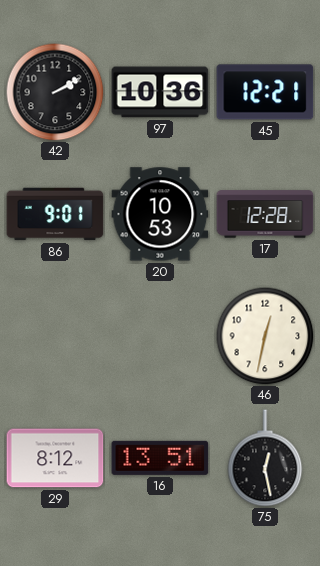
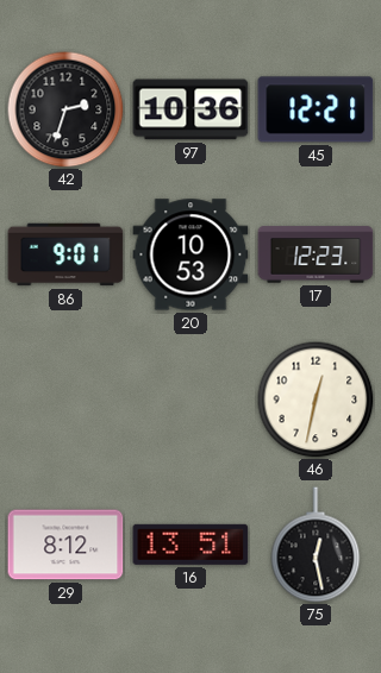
42: 2:10 -> 2:33 (65, 109)
17: 12:28 -> 12:23 (316, 254)
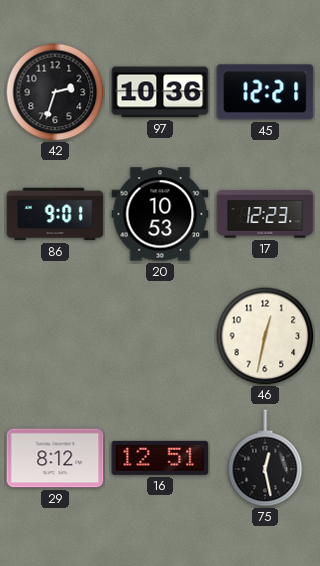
16: 13:51 -> 12:51 (160, 458)
